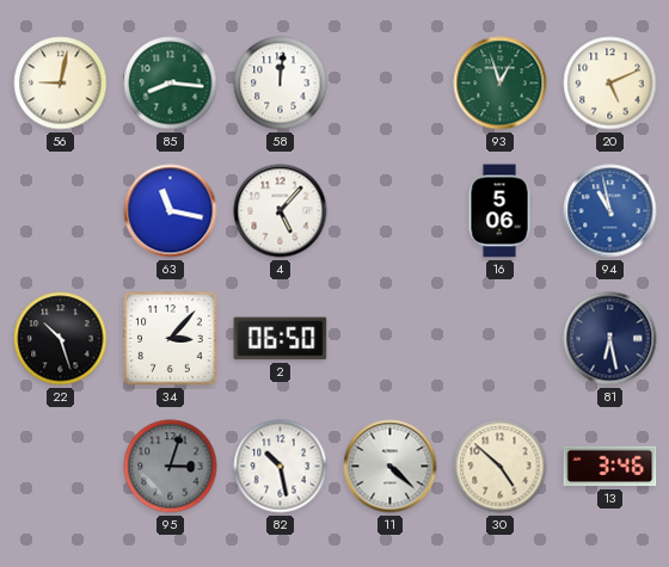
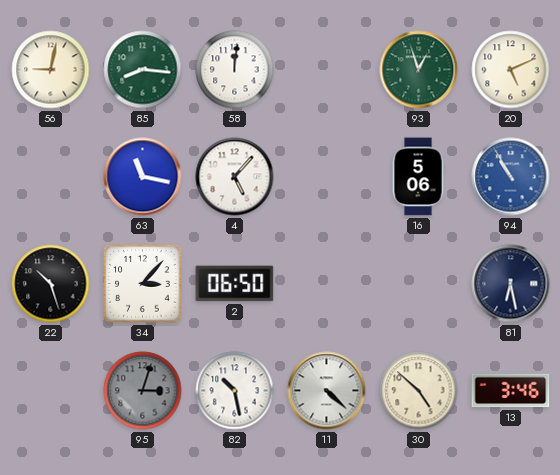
94: 10:58 -> 10:55 (511, 177)
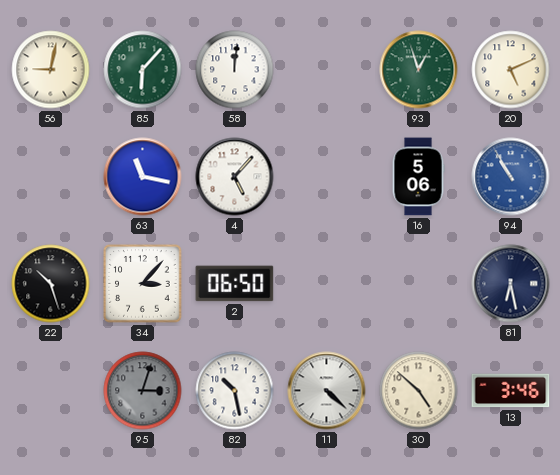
85: 8:16 -> 6:07 (143, 70)
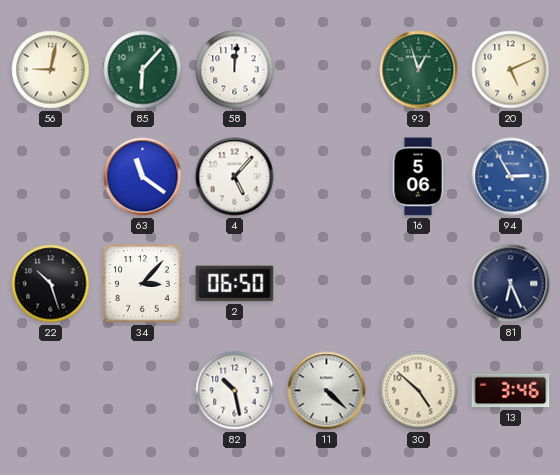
63: 11:17 -> 11:21 (143, 177)
94: 10:55 -> 2:55 (511, 177)
81: 6:28 -> 6:26 (511, 284)
95: 3:03 -> none (143, 391)
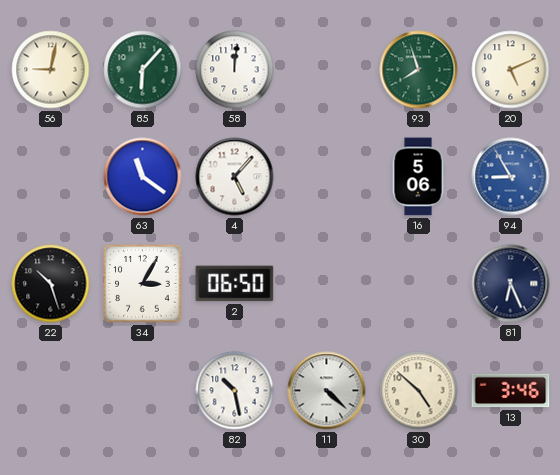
93: 12:57 -> 7:57 (419, 70)
94: 2:55 -> 8:55 (511, 177)
34: 3:07 -> 3:05 (143, 284)
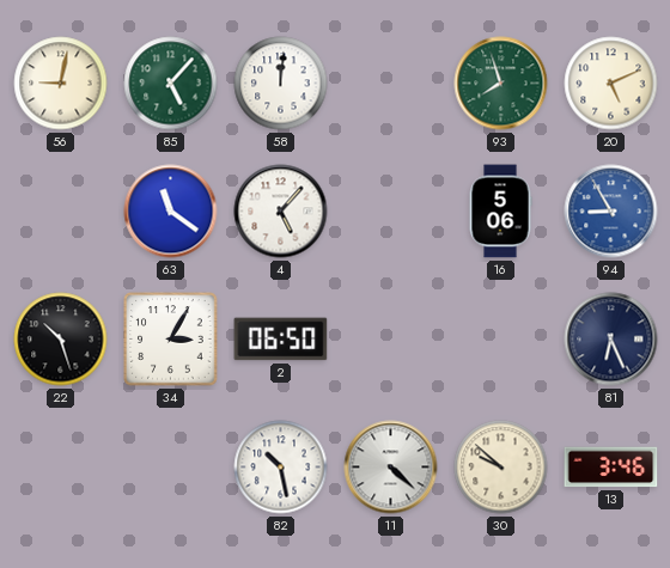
85: 6:07 -> 5:07 (171, 84)
30: 4:52 -> 9:52 (501, 468)
